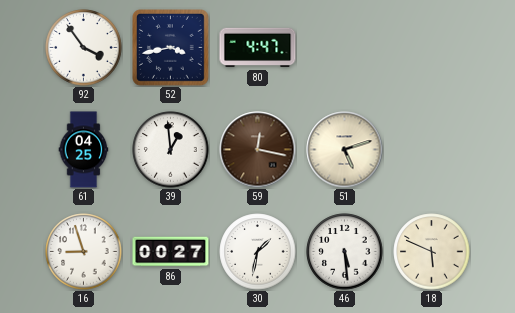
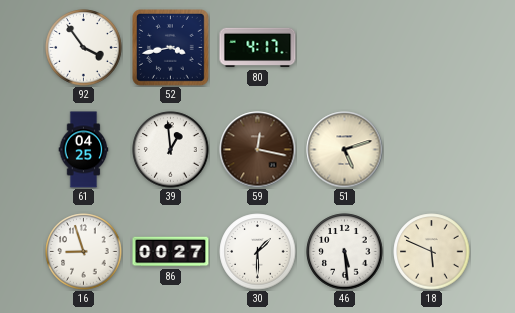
80: 4:47 -> 4:17 (258, 48)
30: 1:32 -> 1:30 (258, 252)
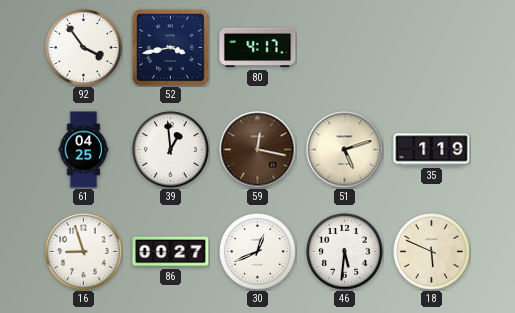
35: none -> 1:19 (432, 150)
30: 1:30 -> 12:41 (258, 252)
46: 5:29 -> 5:31 (345, 252)
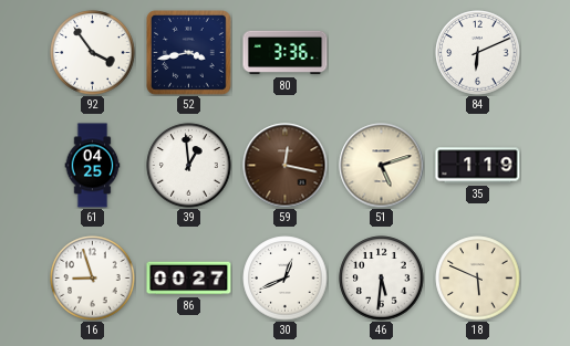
80: 4:17 -> 3:36 (286, 53)
84: none -> 6:11 (478, 53)
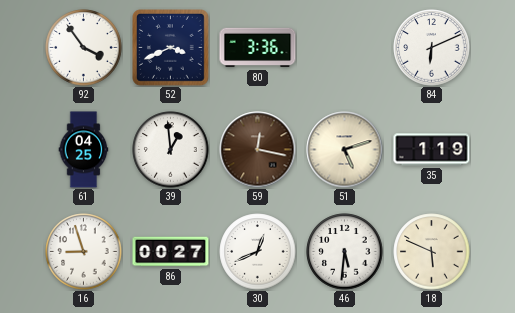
52: 3:43 -> 3:41 (171, 48)
